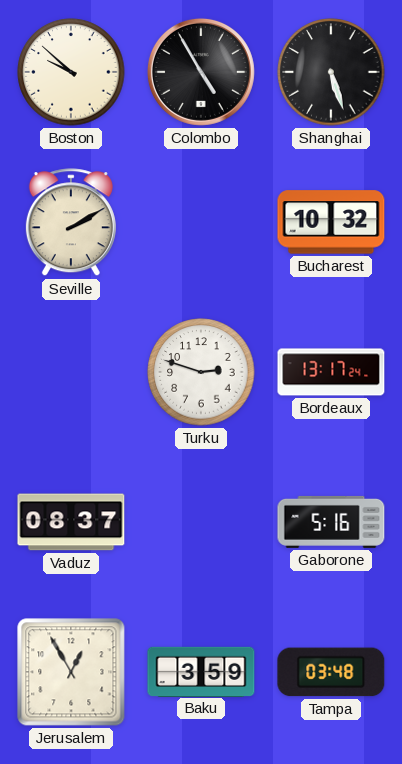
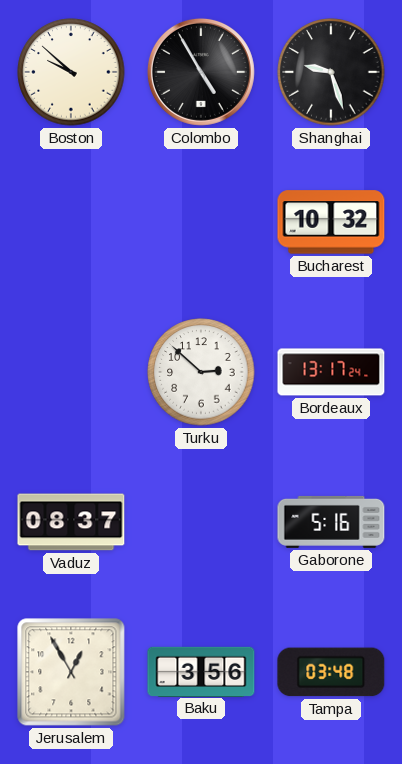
Shanghai: 5:27 -> 9:27 (331, 72)
Seville: 2:10 -> none (71, 223)
Turku: 2:48 -> 2:52 (201, 372)
Baku: 3:59 -> 3:56 (201, 671)
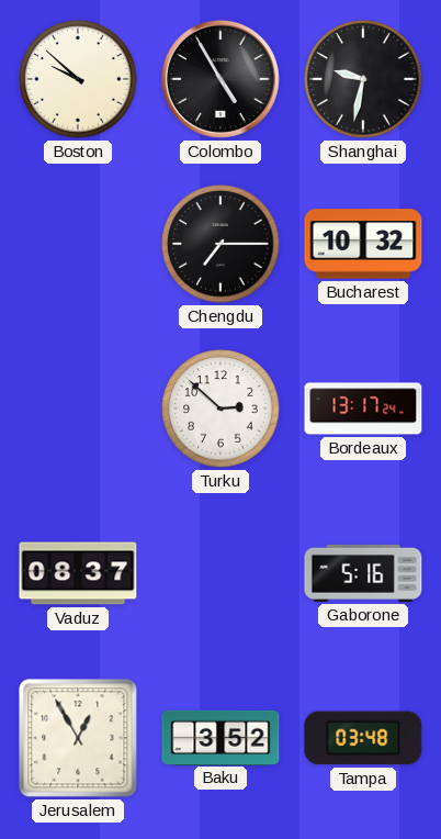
Shanghai: 9:27 -> 9:32 (363, 79)
Chengdu: none -> 7:15 (220, 244)
Baku: 3:56 -> 3:52 (220, 737)
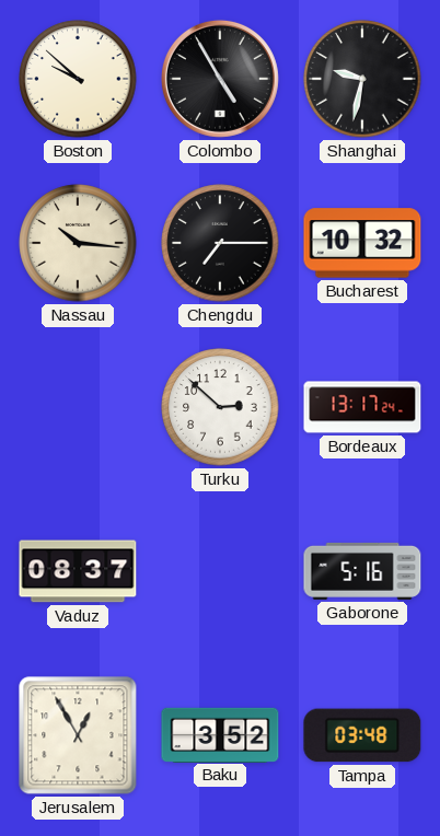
Nassau: none -> 10:16 (78, 243)
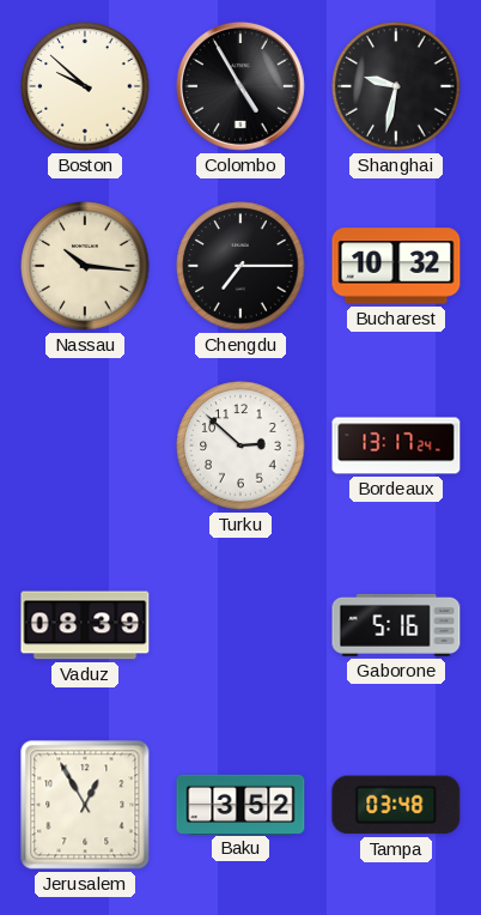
Vaduz: 08:37 -> 08:39 (85, 625)
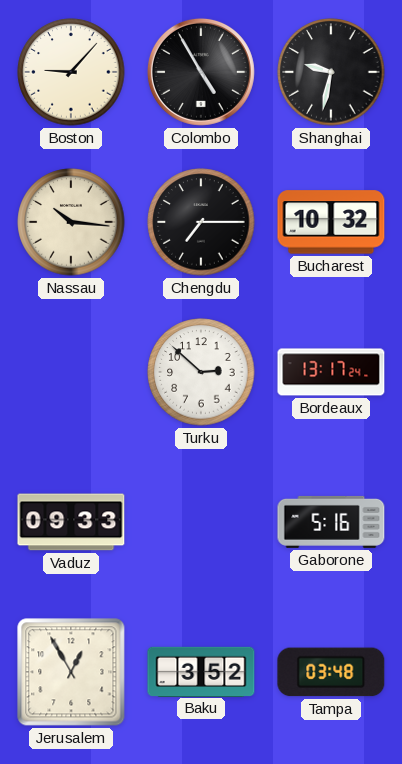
Boston: 9:52 -> 9:07 (71, 72)
Vaduz: 08:39 -> 09:33 (71, 522)
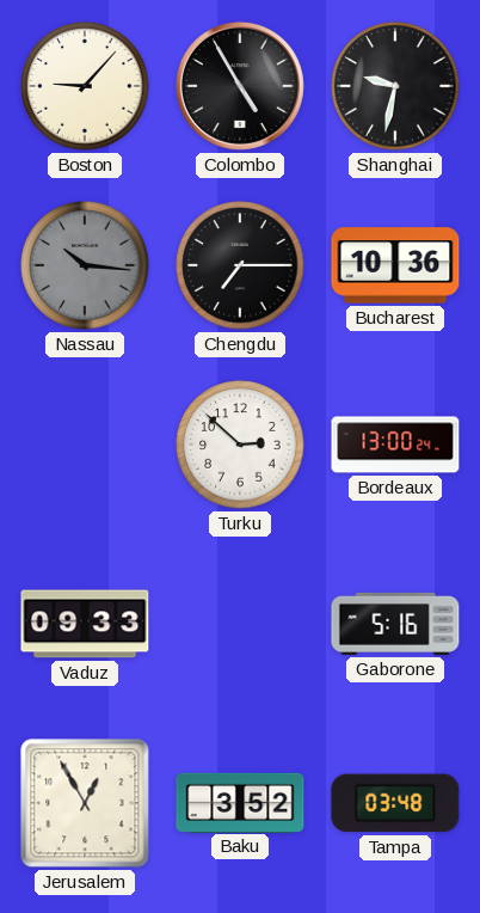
Nassau dial: cream -> grey (85, 265)
Bucharest: 10:32 -> 10:36 (395, 265)
Bordeaux: 13:17 -> 13:00 (395, 445)
